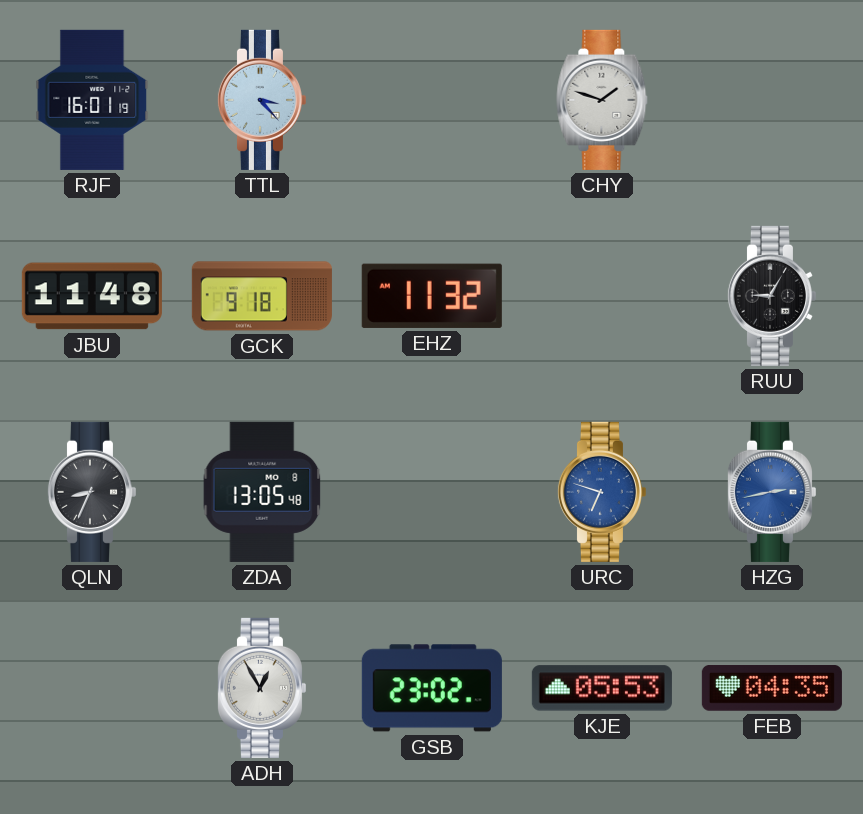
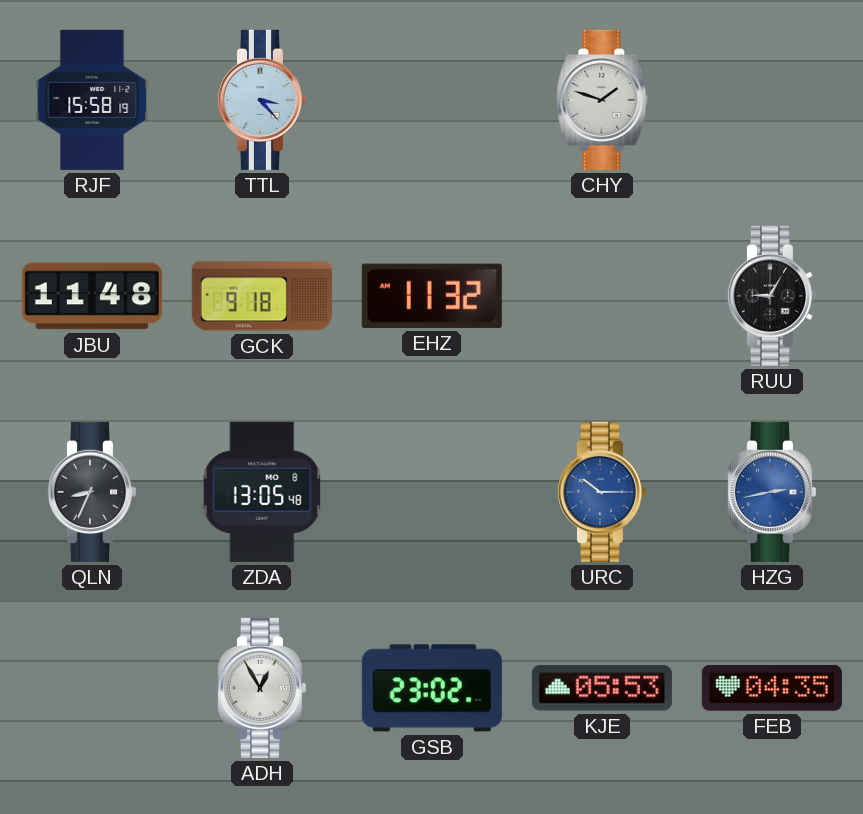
RJF: 16:01 -> 15:58 (92, 100)
URC: 6:48 -> 10:15 (601, 492)
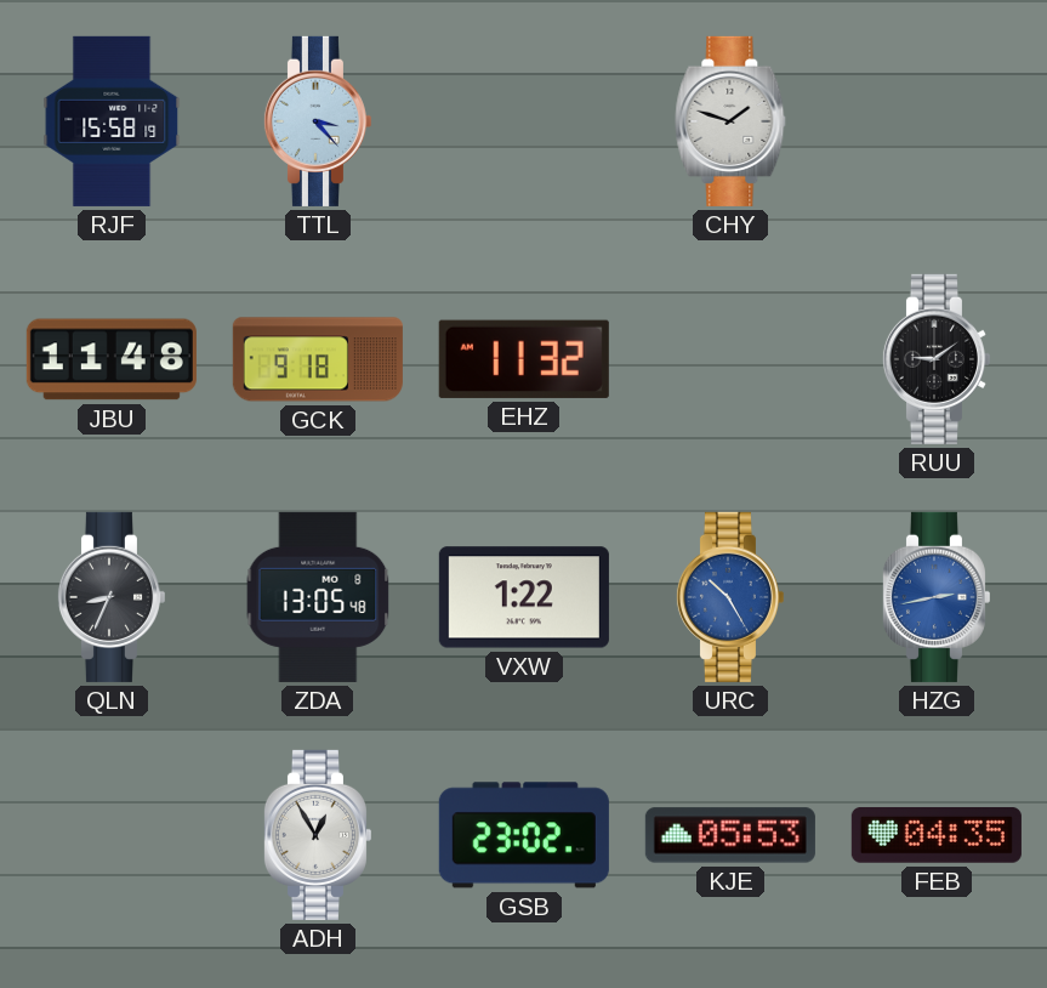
RUU: 9:05 -> 9:09 (935, 359)
VXW: none -> 1:22 (524, 597)
URC: 10:15 -> 10:25 (729, 597)
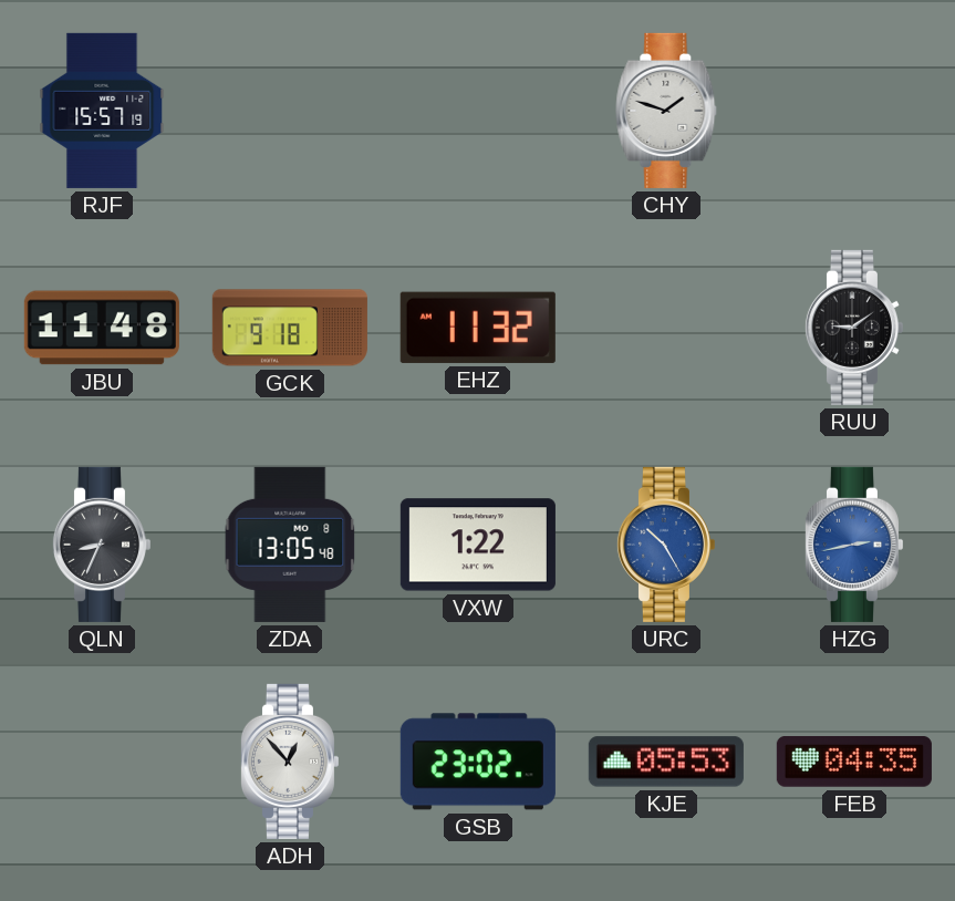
RJF: 15:58 -> 15:57 (102, 111)
TTL: 3:23 -> none (317, 121)
ADH: 12:55 -> 12:53 (289, 762)
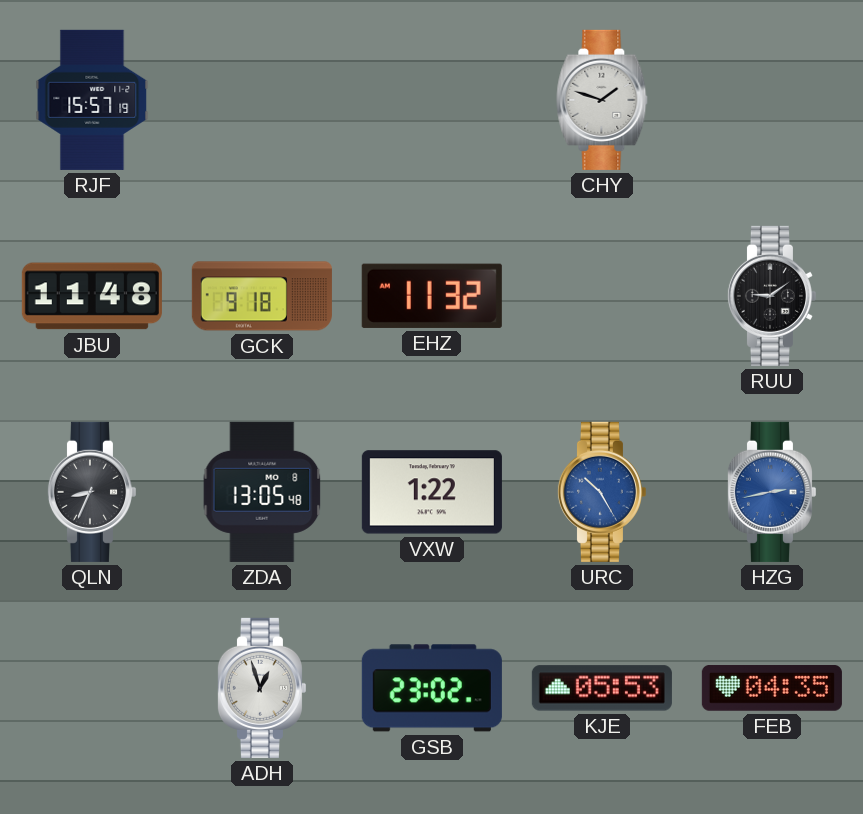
ADH: 12:53 -> 12:57 (261, 688)
